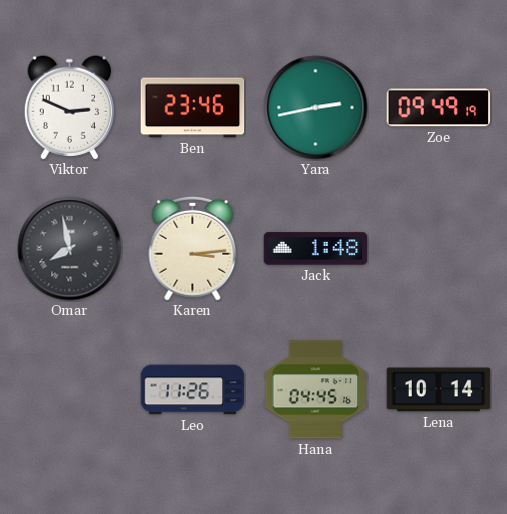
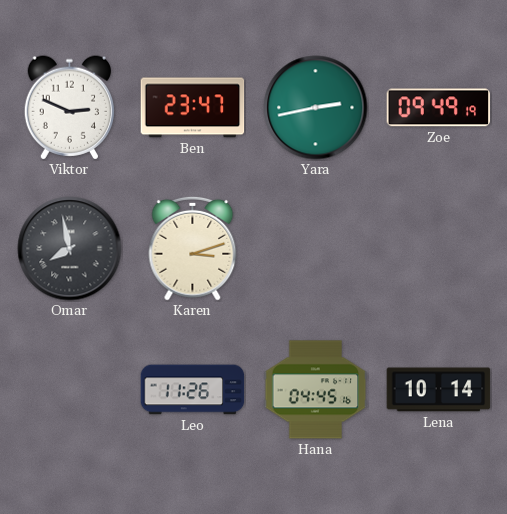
Ben: 23:46 -> 23:47 (193, 108)
Karen: 3:14 -> 3:12 (193, 248)
Jack: 1:48 -> none (316, 249)
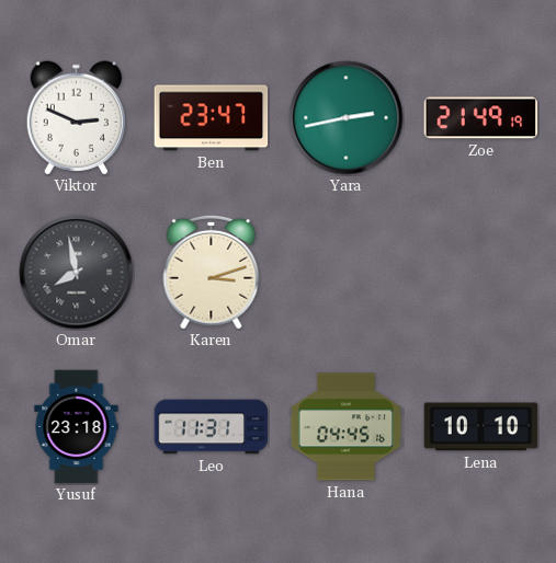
Zoe: 09:49 -> 21:49 (481, 118)
Yusuf: none -> 23:18 (77, 427)
Leo: 11:26 -> 11:31 (212, 427)
Lena: 10:14 -> 10:10 (481, 427)
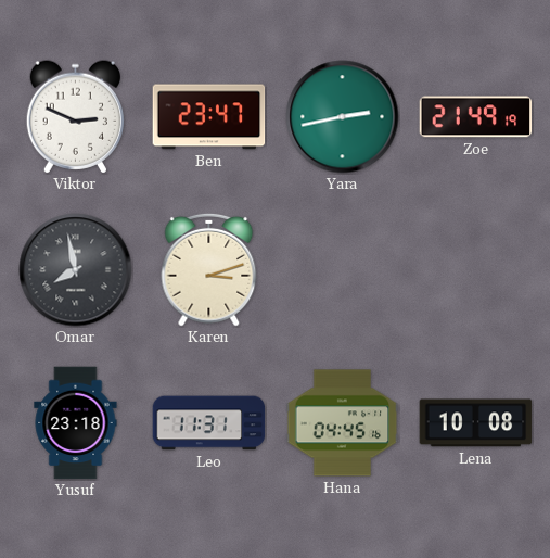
Lena: 10:10 -> 10:08 (476, 423)
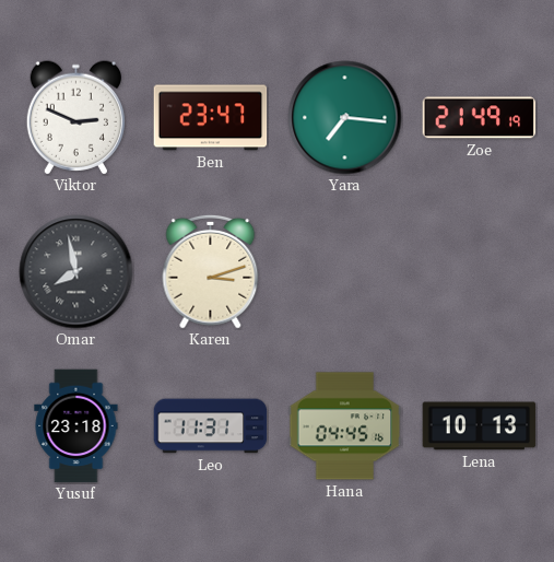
Yara: 2:43 -> 7:16 (345, 118)
Lena: 10:08 -> 10:13 (480, 426)
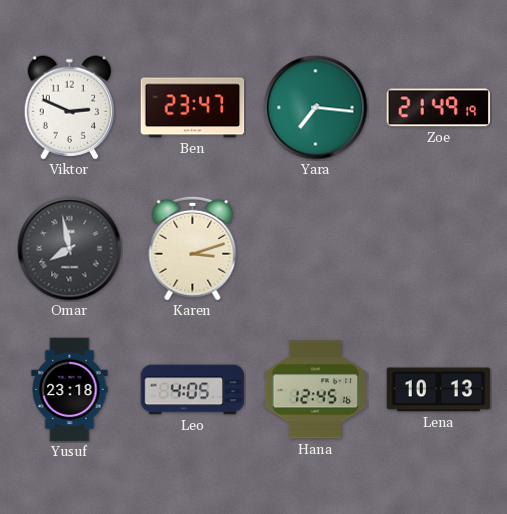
Leo: 11:31 -> 4:05 (193, 390)
Hana: 04:45 -> 12:45 (316, 390)
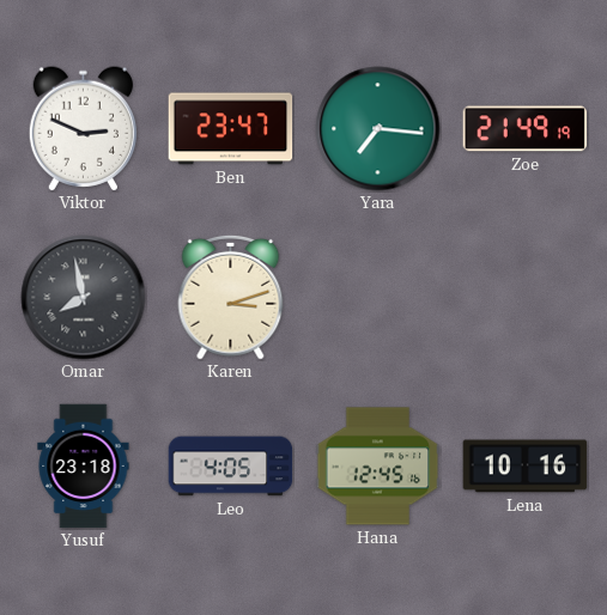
Lena: 10:13 -> 10:16 (526, 467)
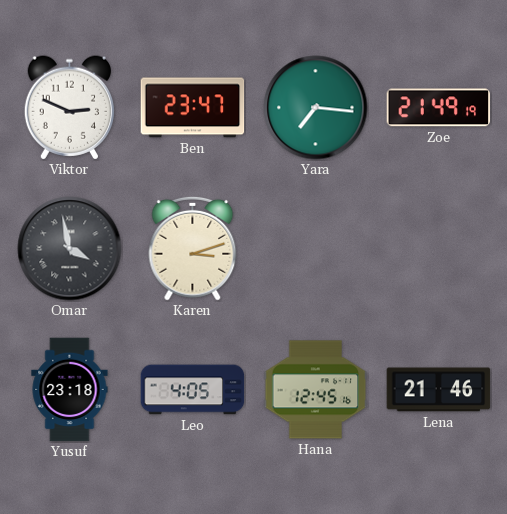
Omar: 7:58 -> 3:58 (70, 249)
Lena: 10:16 -> 21:46 (439, 390)
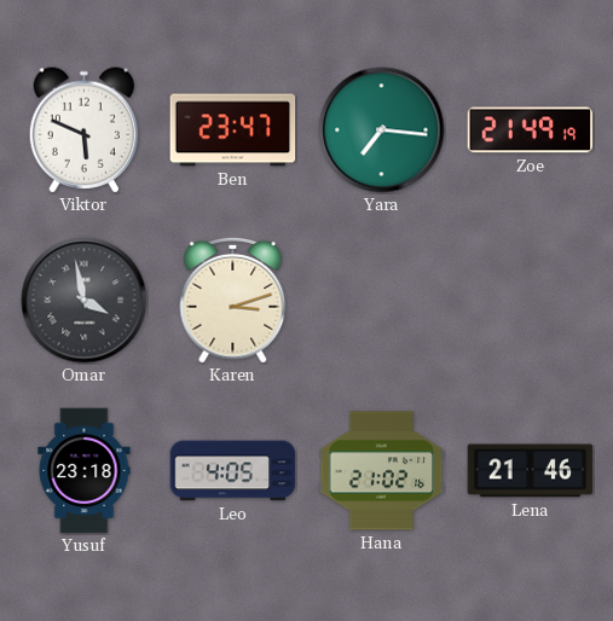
Viktor: 2:49 -> 5:49 (83, 130)
Hana: 12:45 -> 21:02 (382, 471)
